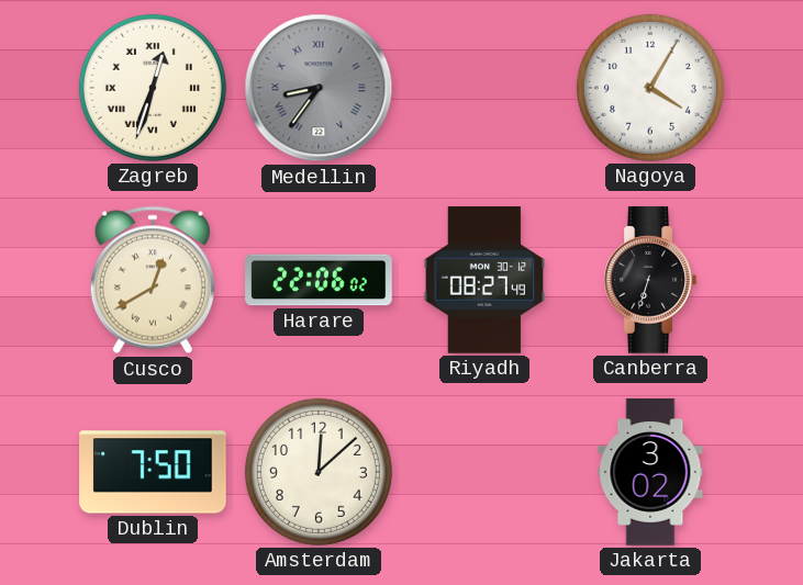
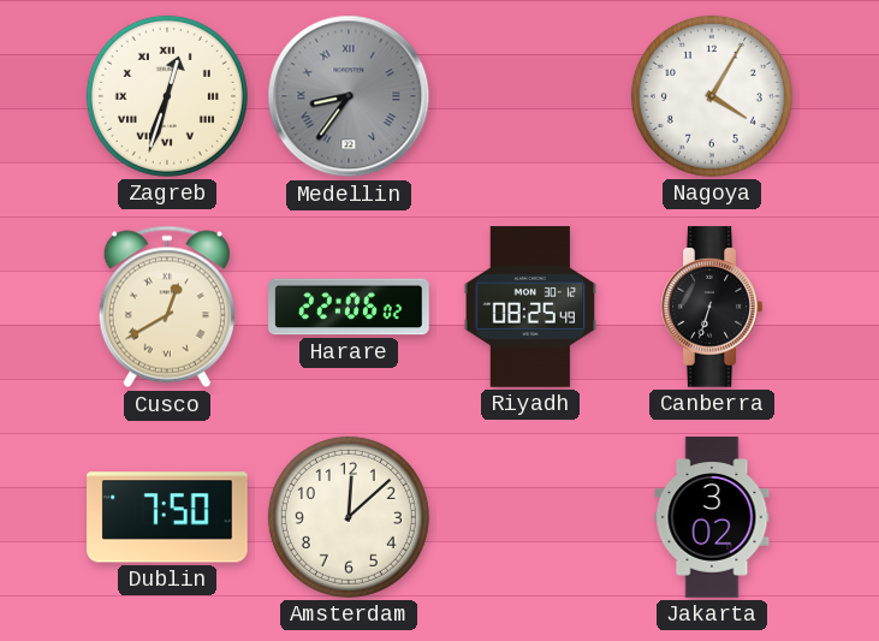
Riyadh: 08:27 -> 08:25 (530, 307)
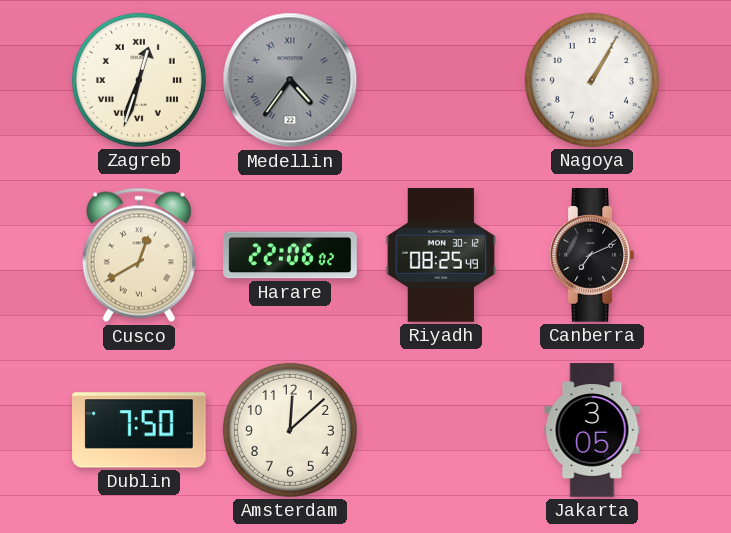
Medellin: 8:36 -> 4:36 (290, 80)
Nagoya: 4:05 -> 1:05 (592, 80)
Canberra: 6:33 -> 7:11 (592, 255)
Jakarta: 3:02 -> 3:05 (592, 430)
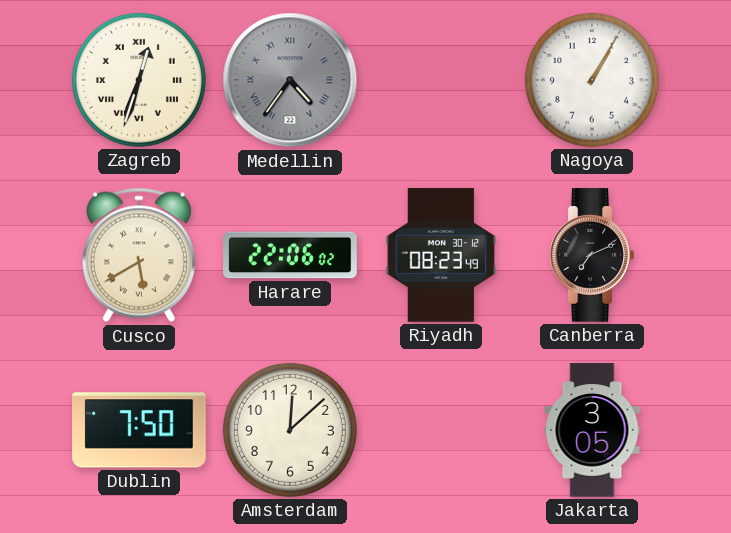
Cusco: 12:40 -> 5:40 (139, 255)
Riyadh: 08:25 -> 08:23 (441, 255)
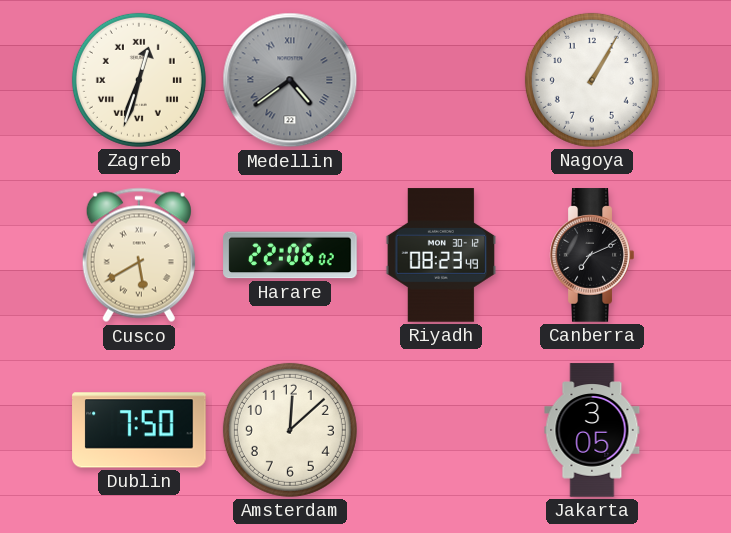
Medellin: 4:36 -> 4:39 (290, 80)
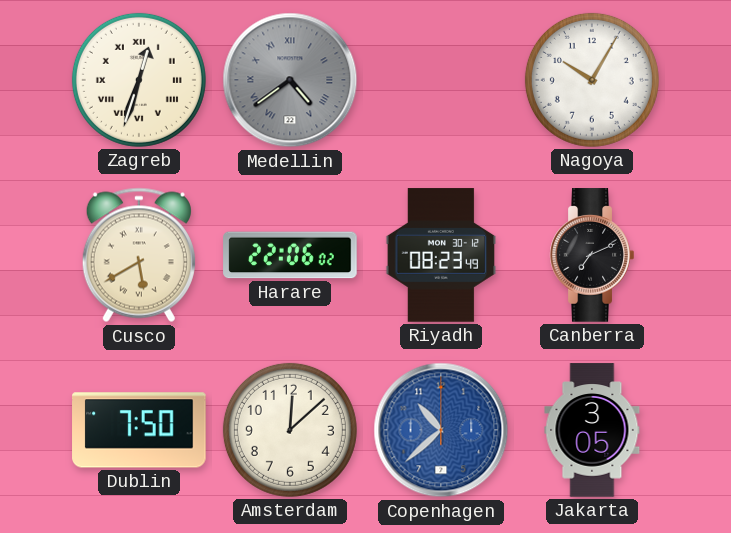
Nagoya: 1:05 -> 10:05 (592, 80)
Copenhagen: none -> 10:38 (441, 430)
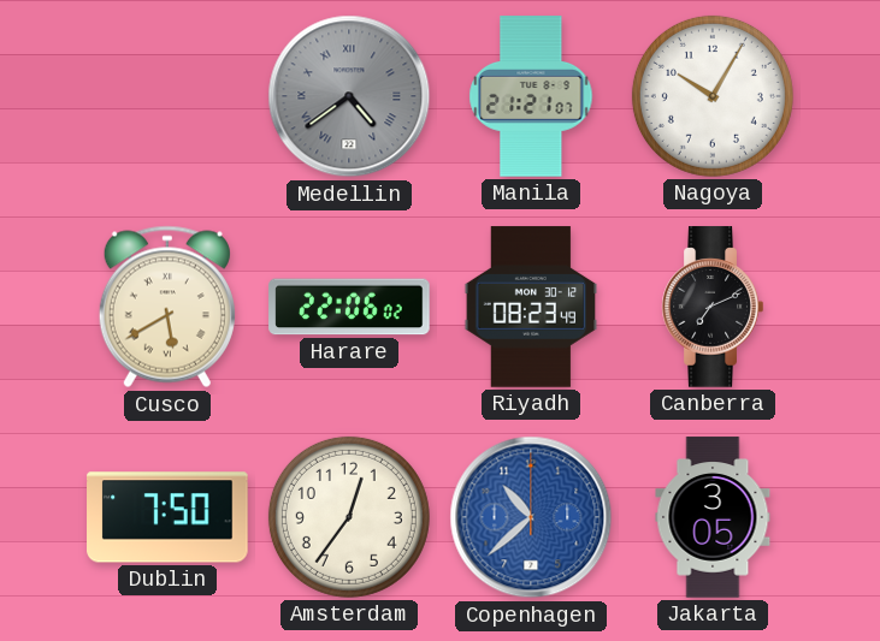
Zagreb: 12:33 -> none (139, 80)
Manila: none -> 21:21 (531, 96)
Amsterdam: 12:08 -> 12:36 (349, 517)
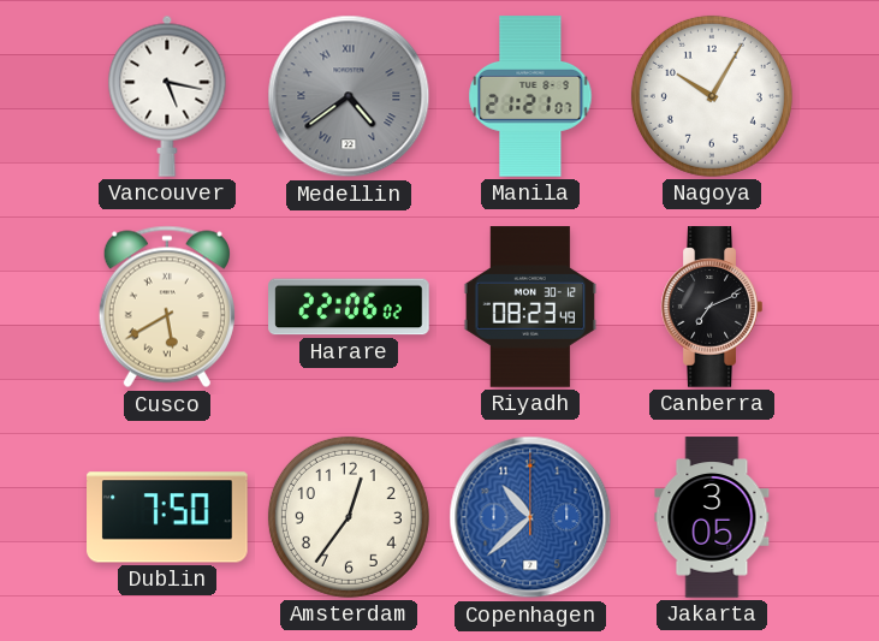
Vancouver: none -> 5:17 (167, 96)
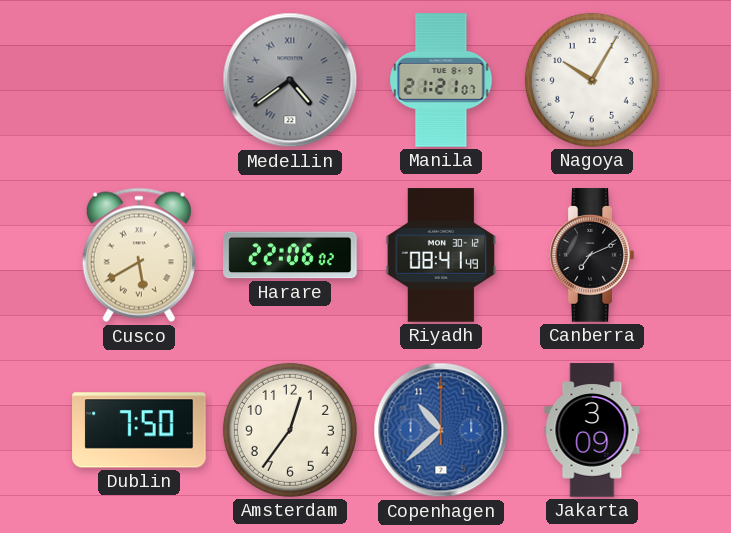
Vancouver: 5:17 -> none (167, 96)
Riyadh: 08:23 -> 08:41 (441, 255)
Jakarta: 3:05 -> 3:09 (592, 430)
